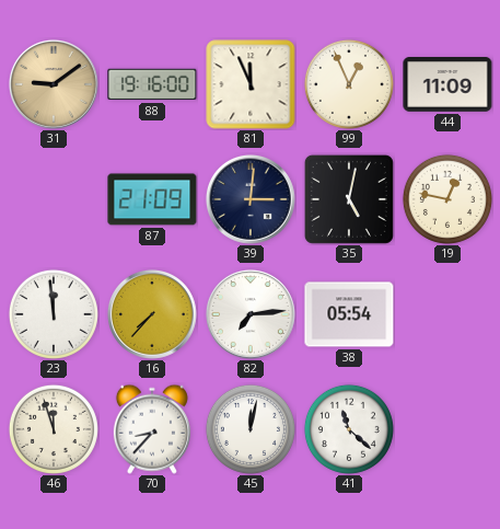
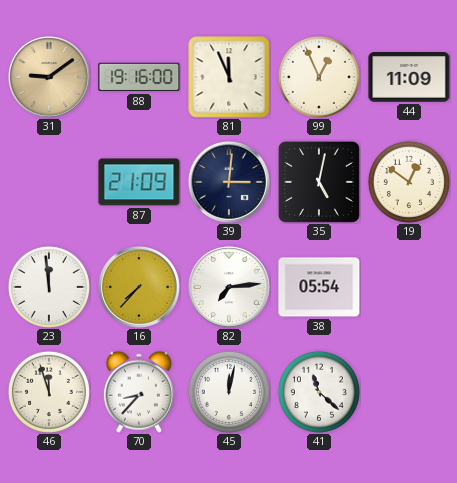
19: 12:47 -> 12:51 (409, 182)
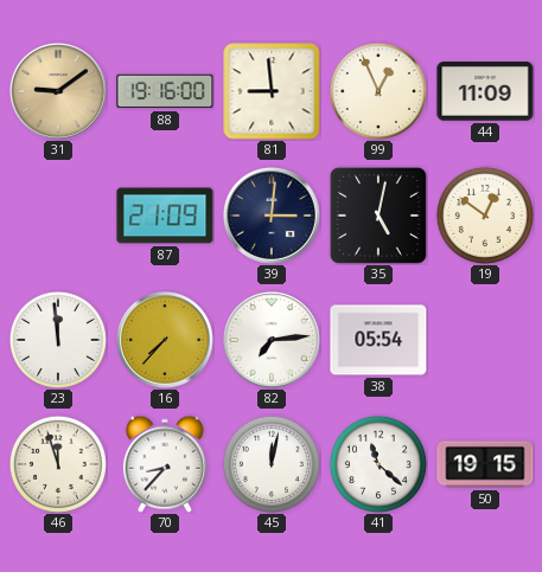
81: 11:56 -> 8:59 (272, 91)
50: none -> 19:15 (485, 464)
